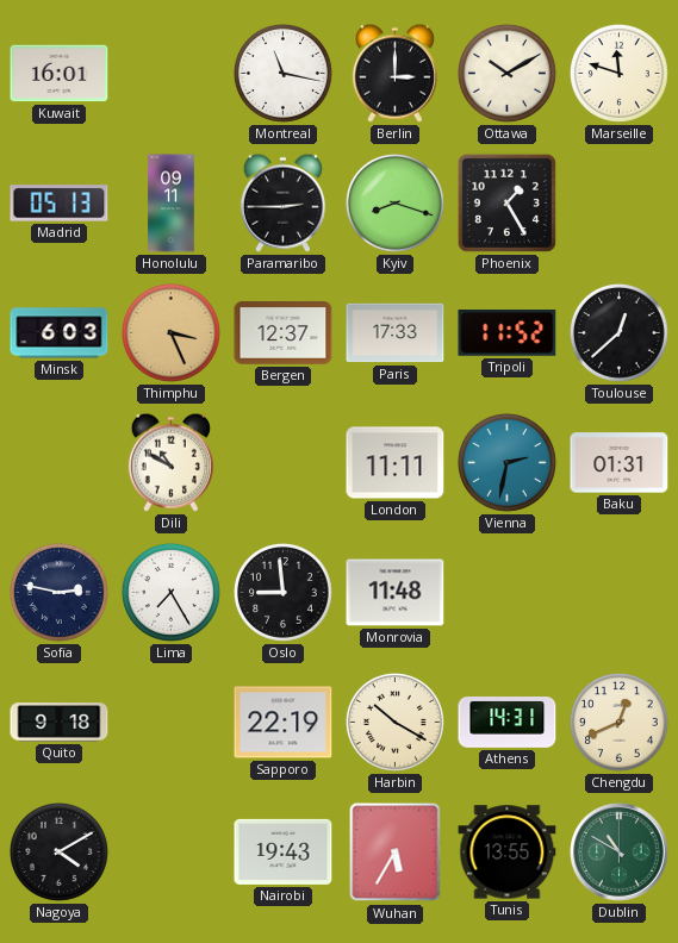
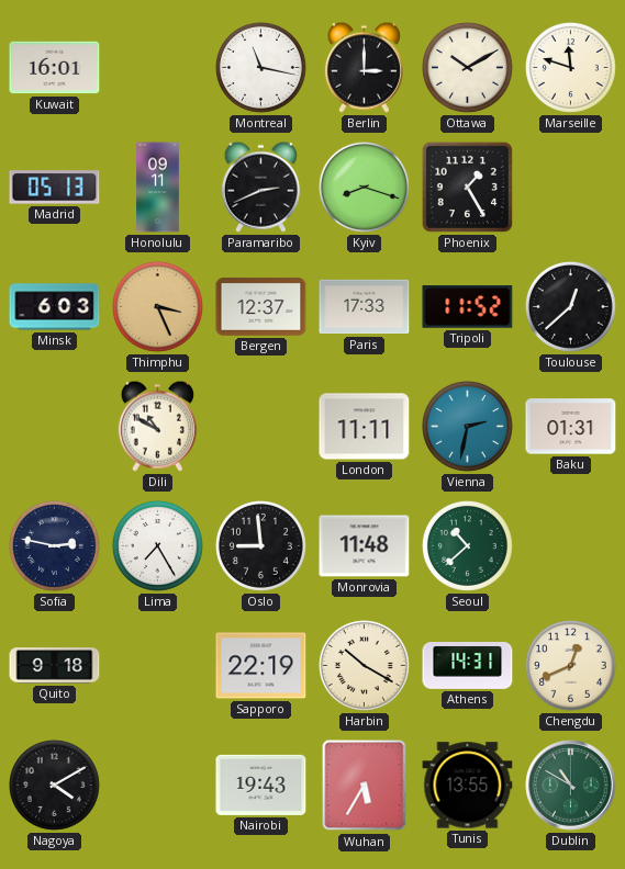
Paramaribo: 2:45 -> 2:41 (260, 187)
Seoul: none -> 10:38 (467, 545)
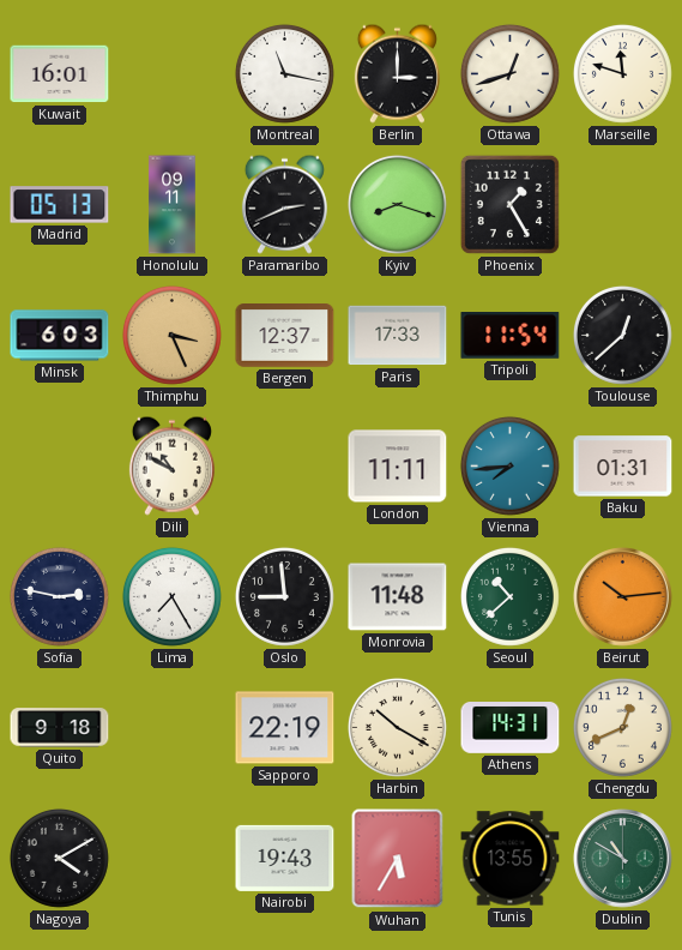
Ottawa: 10:10 -> 12:42 (509, 73)
Tripoli: 11:52 -> 11:54 (511, 336)
Vienna: 2:32 -> 7:44 (509, 465)
Beirut: none -> 10:14 (623, 597)
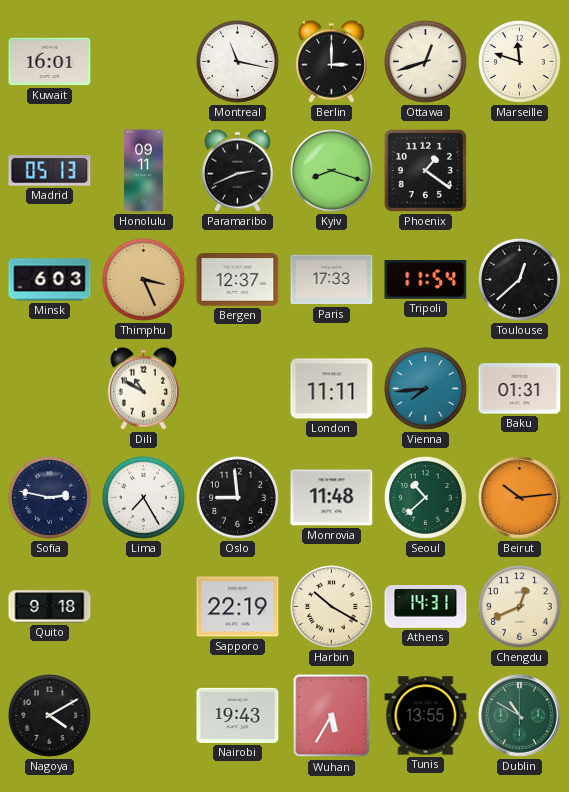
Phoenix: 1:25 -> 1:21 (425, 170)
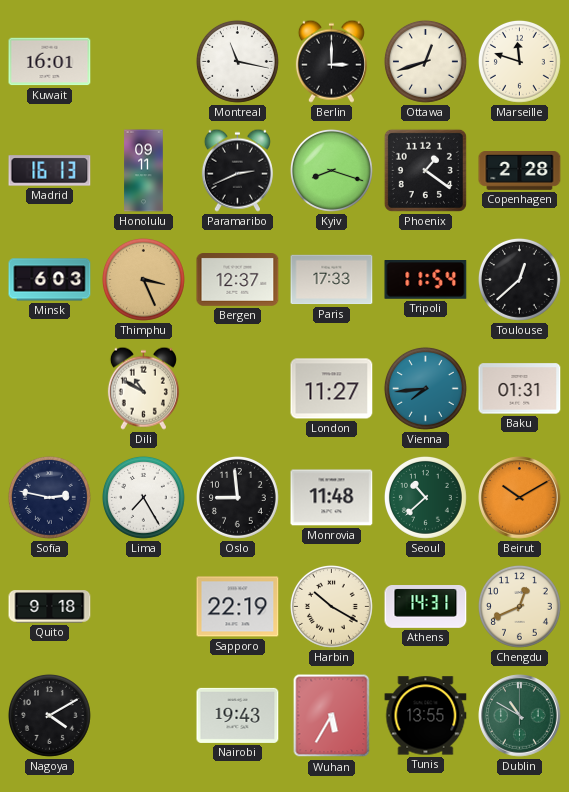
Madrid: 05:13 -> 16:13 (50, 171)
Copenhagen: none -> 2:28 (520, 171)
London: 11:11 -> 11:27 (332, 389)
Beirut: 10:14 -> 10:10 (520, 498)
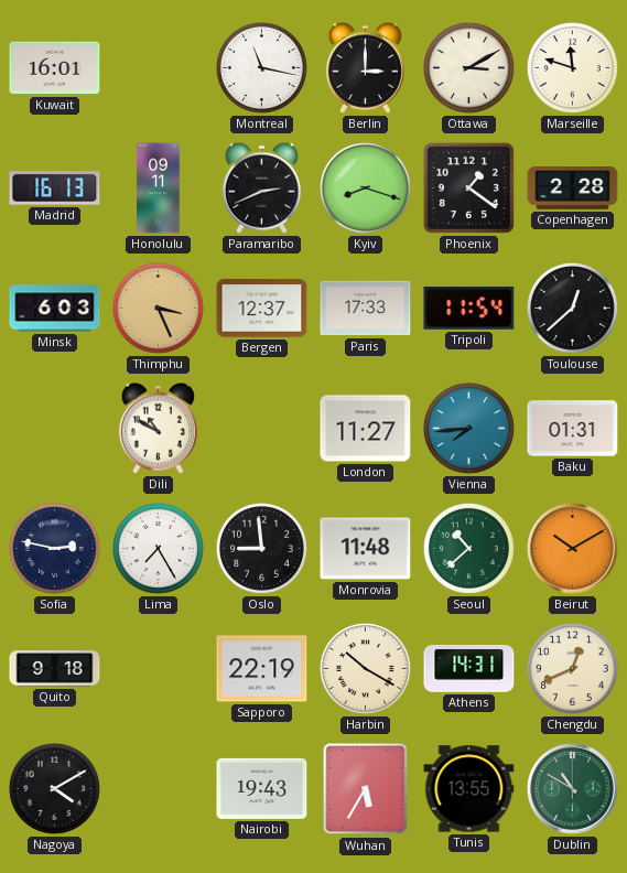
Ottawa: 12:42 -> 3:10 (468, 67)
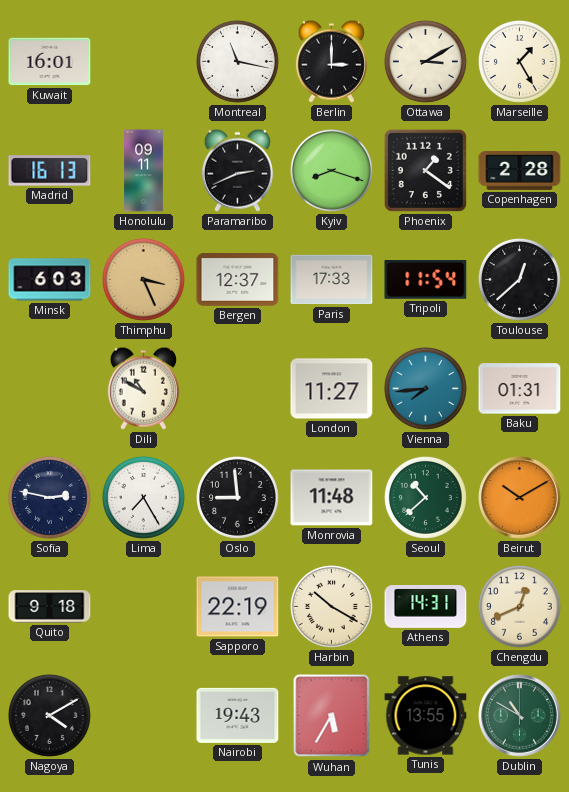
Marseille: 11:48 -> 1:25 (519, 61)
